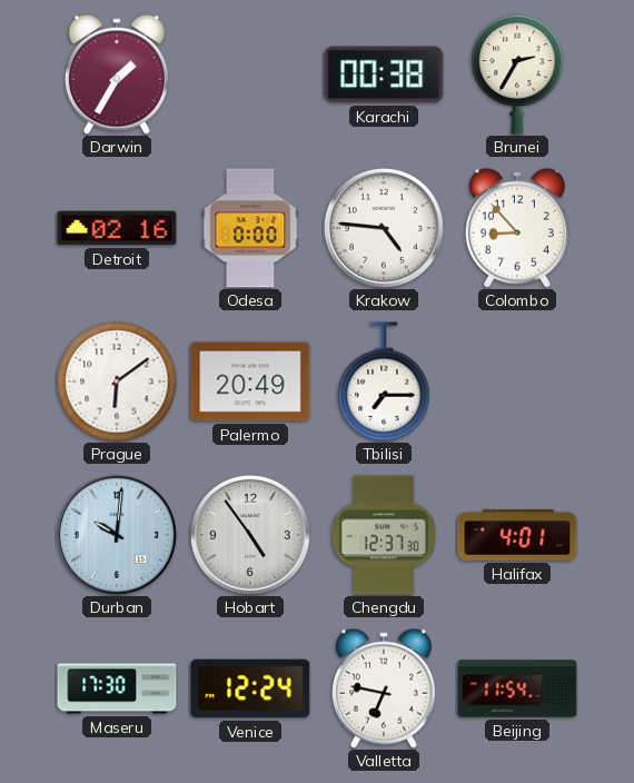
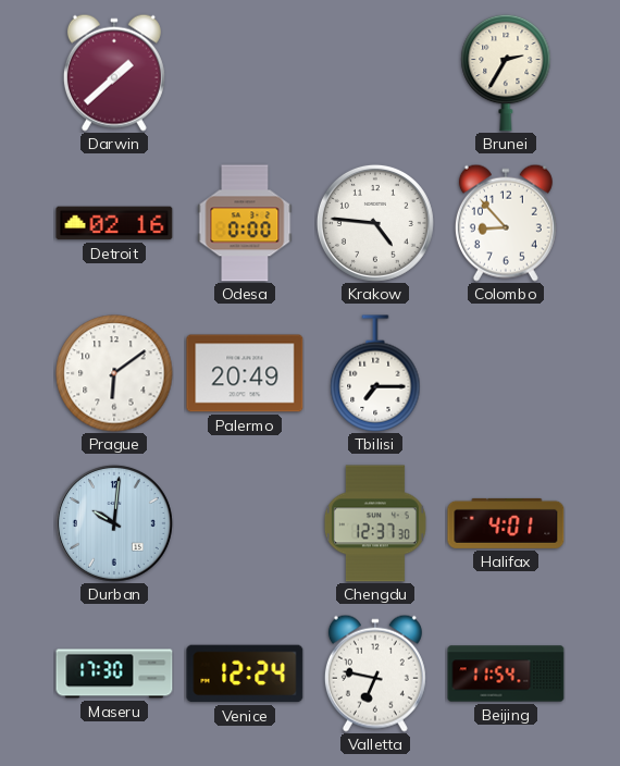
Darwin: 1:35 -> 1:38 (114, 73)
Karachi: 00:38 -> none (384, 75)
Hobart: 4:54 -> none (250, 535)
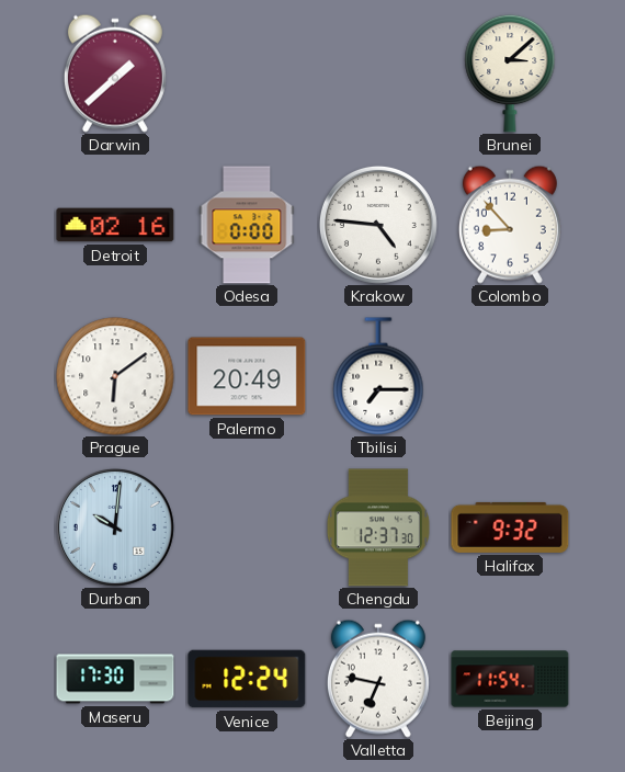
Brunei: 2:35 -> 3:08 (510, 73)
Halifax: 4:01 -> 9:32 (510, 527)
